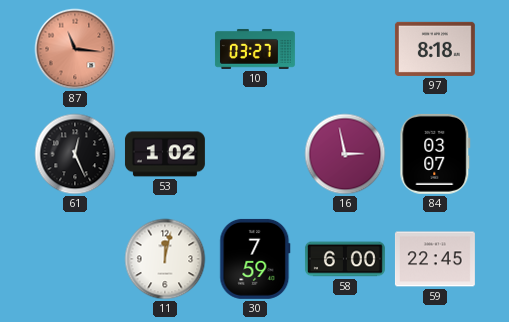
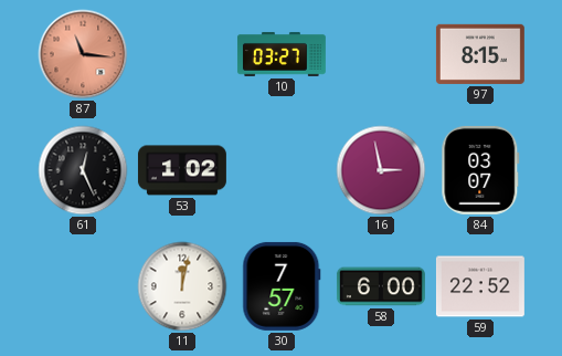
97: 8:18 -> 8:15 (480, 54)
30: 7:59 -> 7:57 (282, 286)
59: 22:45 -> 22:52 (480, 286)
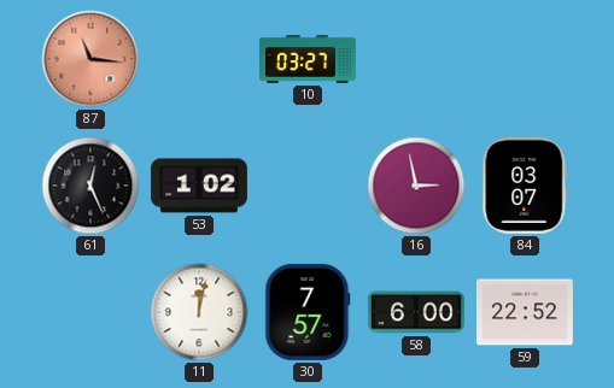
97: 8:15 -> none (480, 54)
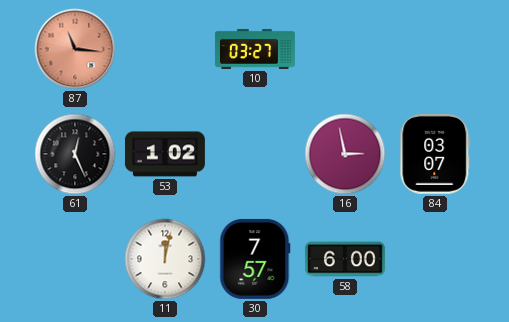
59: 22:52 -> none (525, 312)
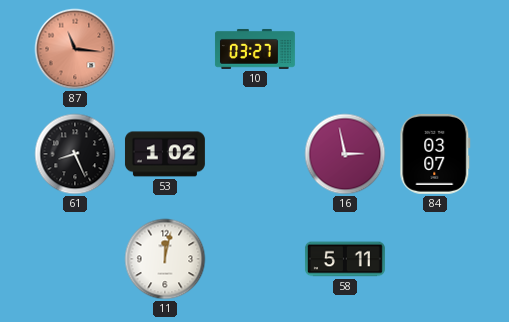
61: 12:26 -> 8:26 (75, 154)
30: 7:57 -> none (255, 259)
58: 6:00 -> 5:11 (345, 259)
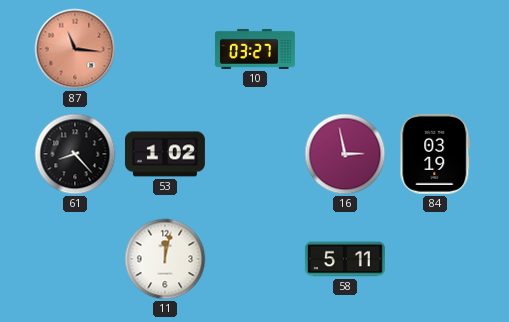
61: 8:26 -> 8:23 (75, 154)
84: 03:07 -> 03:19 (435, 154)
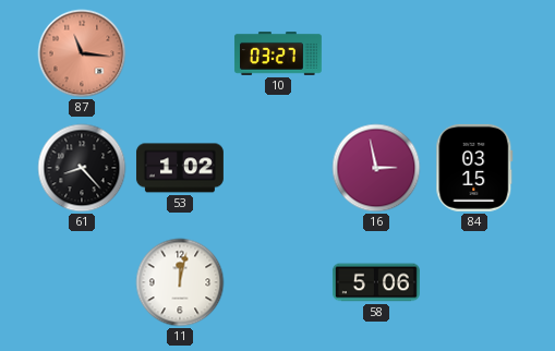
84: 03:19 -> 03:15 (474, 168)
58: 5:11 -> 5:06 (376, 282)
